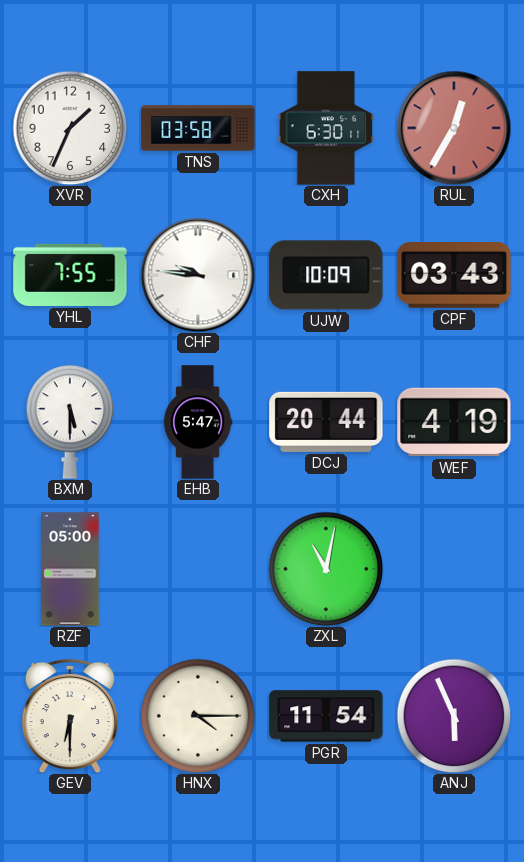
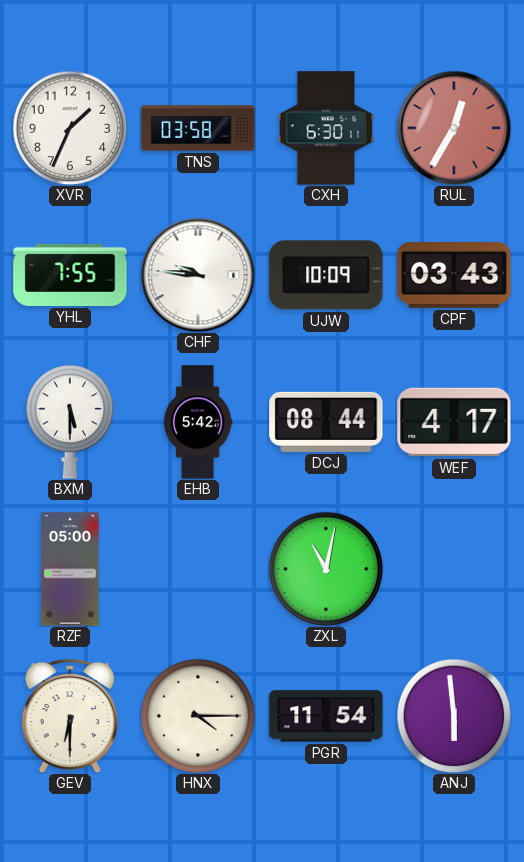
EHB: 5:47 -> 5:42 (198, 422)
DCJ: 20:44 -> 08:44 (326, 422)
WEF: 4:19 -> 4:17 (454, 422)
ANJ: 5:56 -> 5:59 (454, 716)
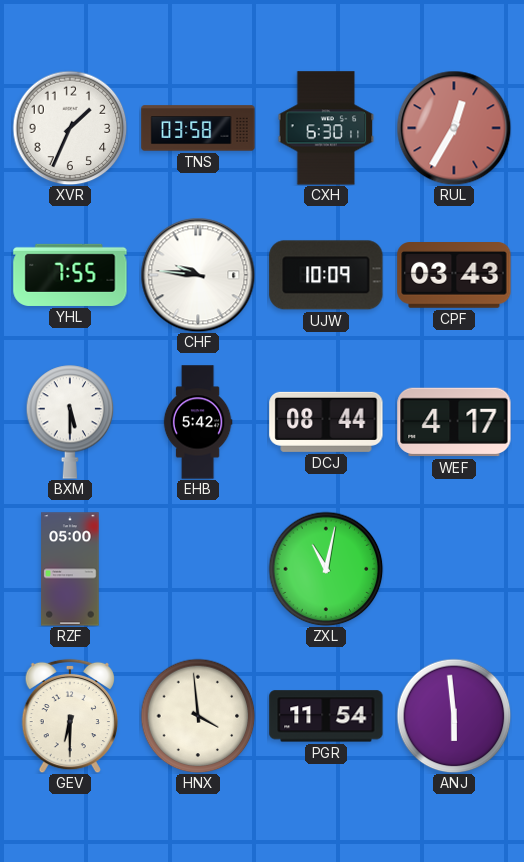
HNX: 4:15 -> 3:59 (198, 716)
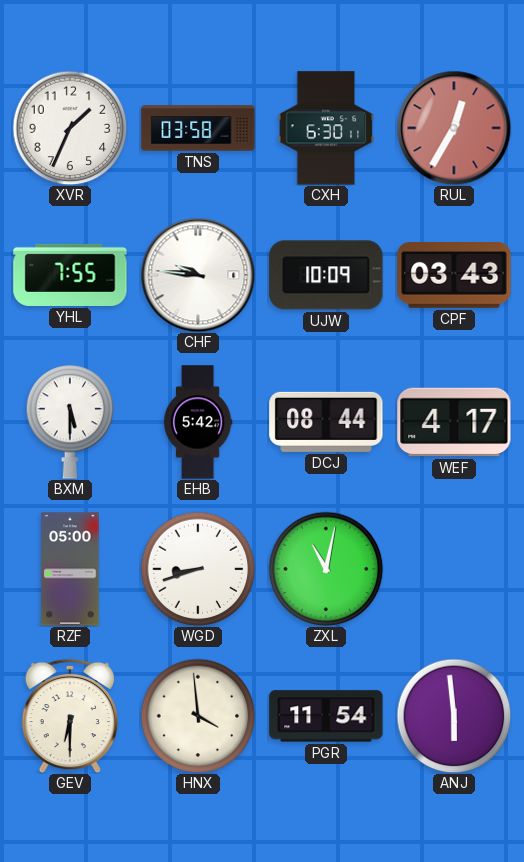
WGD: none -> 8:42 (198, 569)
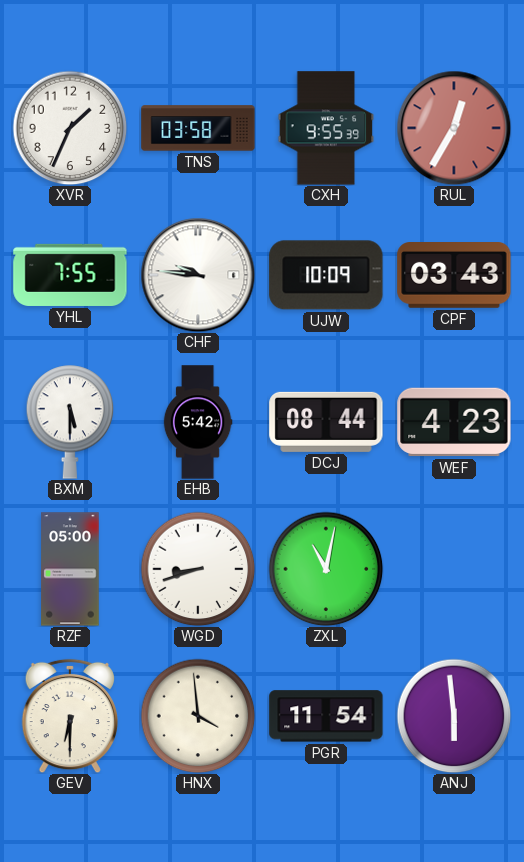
CXH: 6:30 -> 9:55 (326, 128)
WEF: 4:17 -> 4:23 (454, 422)
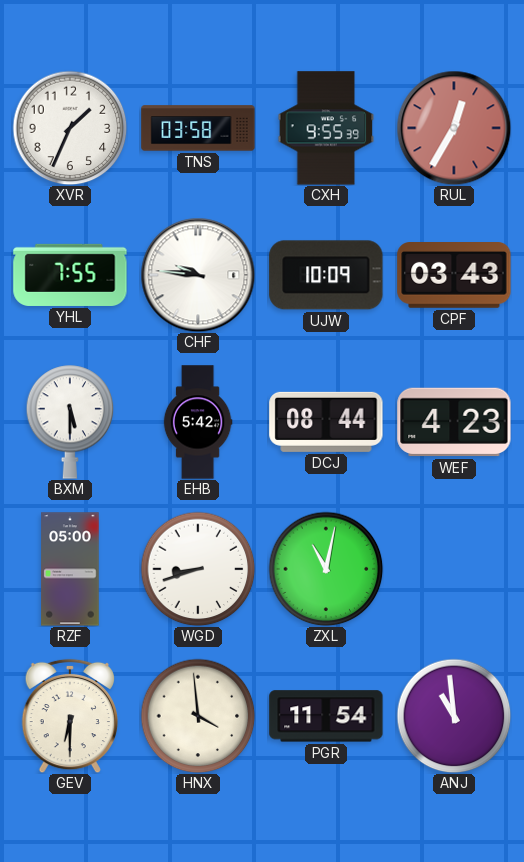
ANJ: 5:59 -> 10:59 (454, 716)
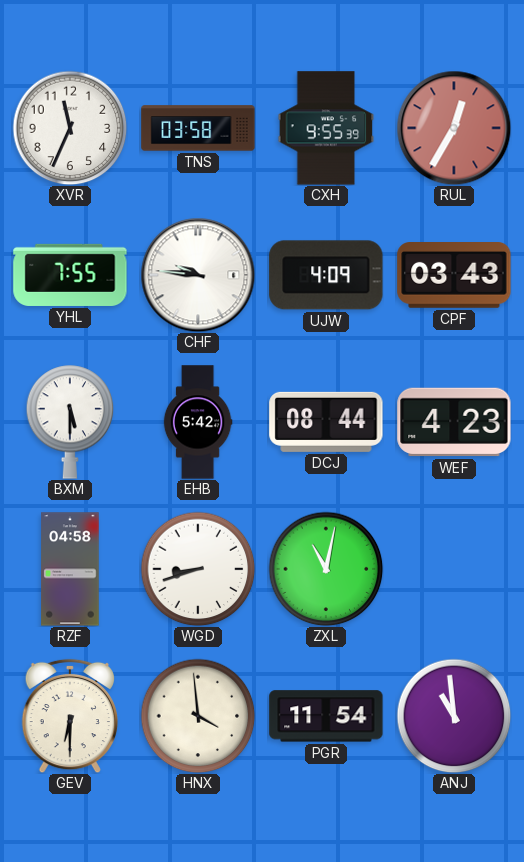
XVR: 1:34 -> 11:34 (70, 128)
UJW: 10:09 -> 4:09 (326, 275)
RZF: 05:00 -> 04:58 (70, 569)
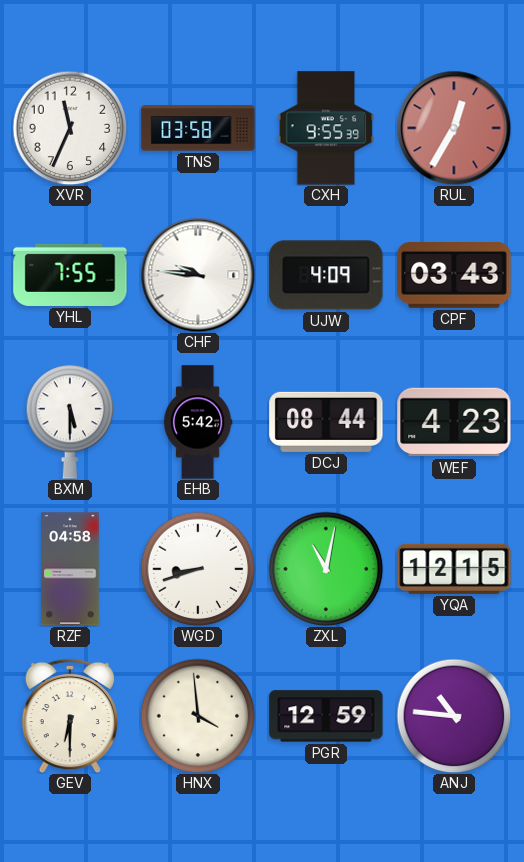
YQA: none -> 12:15 (454, 569)
PGR: 11:54 -> 12:59 (326, 716)
ANJ: 10:59 -> 10:46 (454, 716)
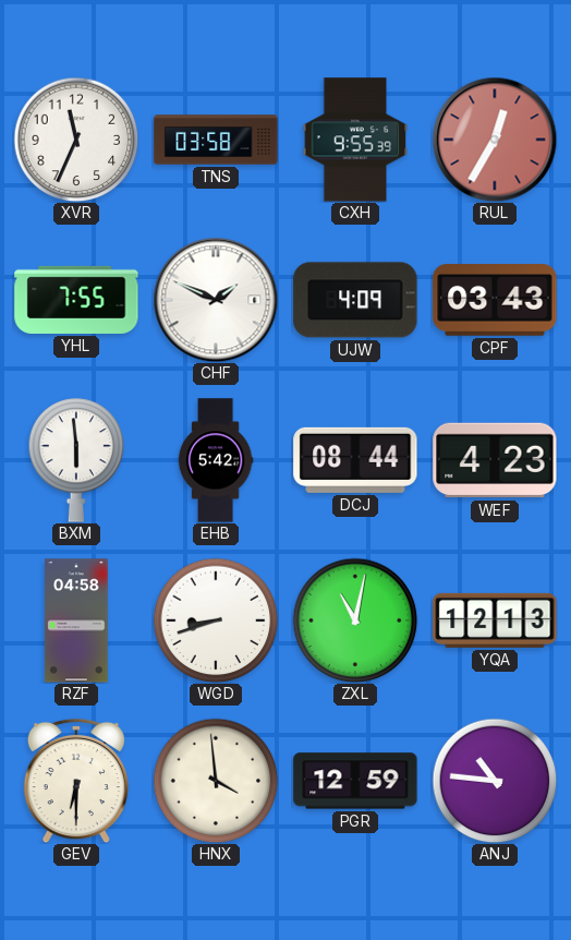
CHF: 9:46 -> 1:49 (216, 300)
BXM: 5:30 -> 5:59 (76, 460)
YQA: 12:15 -> 12:13 (495, 620)
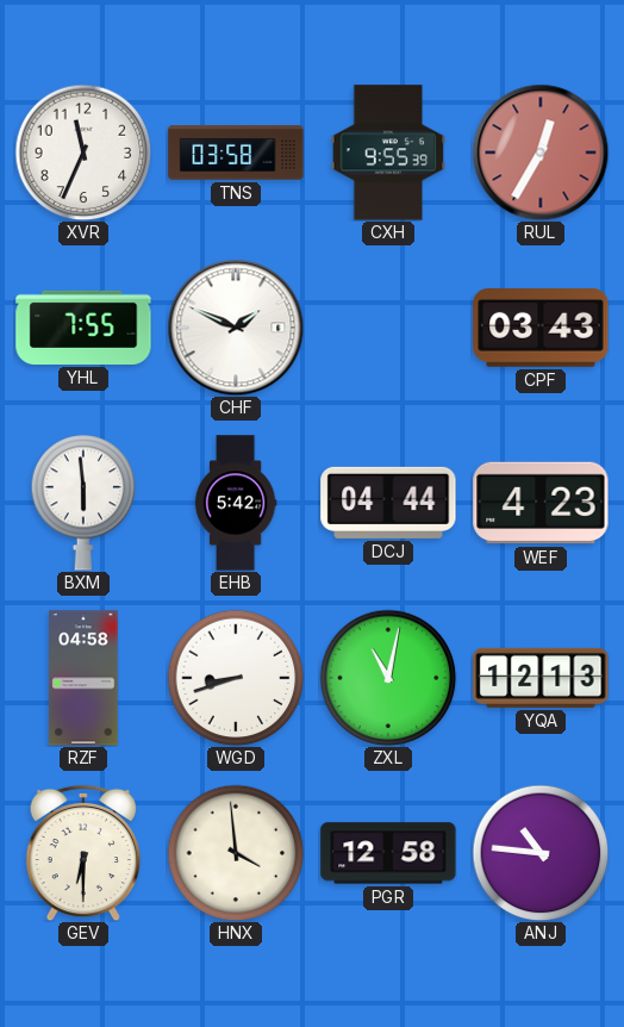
UJW: 4:09 -> none (355, 300)
DCJ: 08:44 -> 04:44 (388, 503)
PGR: 12:59 -> 12:58 (388, 853)
